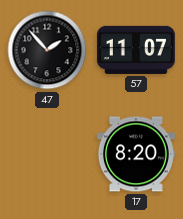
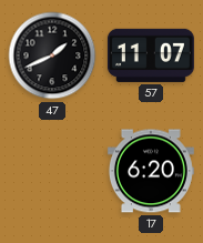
47: 1:53 -> 1:41 (52, 55)
17: 8:20 -> 6:20 (151, 171)
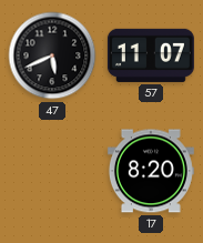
47: 1:41 -> 5:41 (52, 55)
17: 6:20 -> 8:20 (151, 171)
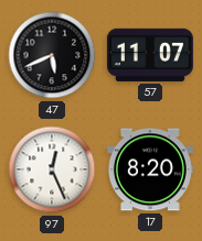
97: none -> 12:26 (52, 169)
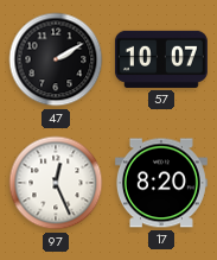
47: 5:41 -> 2:10 (56, 59)
57: 11:07 -> 10:07 (161, 59)
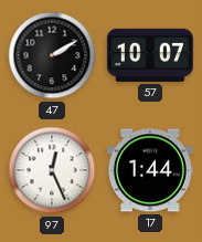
17: 8:20 -> 1:44 (150, 170)
